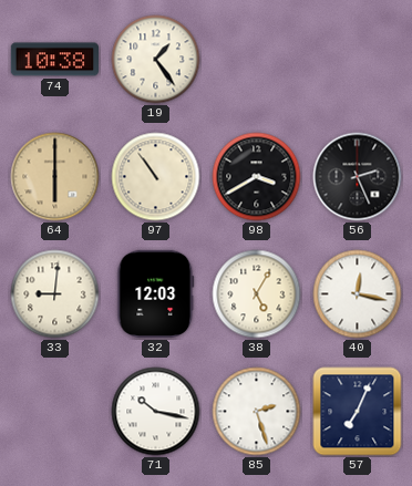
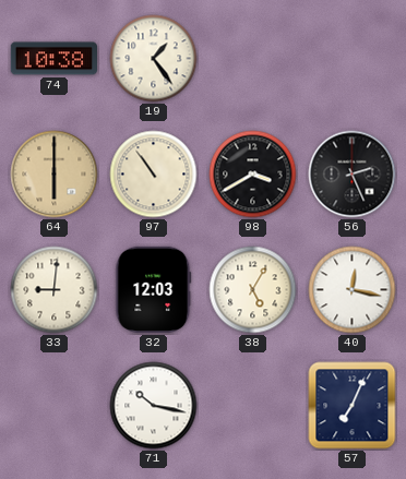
85: 2:27 -> none (257, 412)
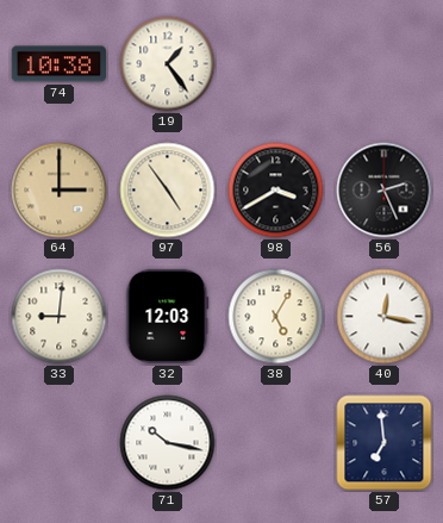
64: 6:00 -> 3:00 (60, 191)
97: 10:54 -> 4:54 (168, 191)
57: 7:04 -> 6:59 (385, 443)
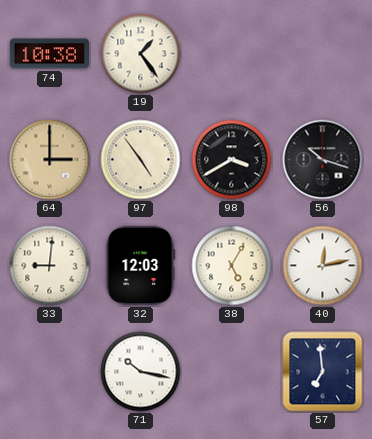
56: 2:26 -> 10:18 (323, 160)
40: 12:17 -> 12:13 (323, 266)
